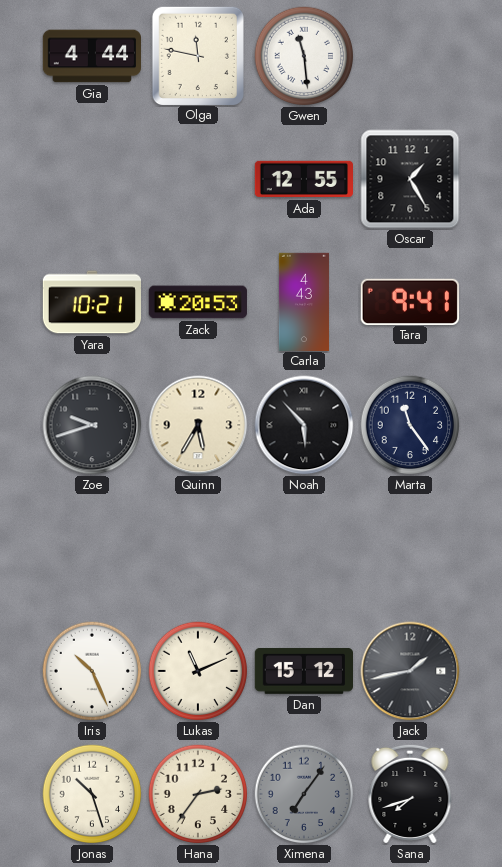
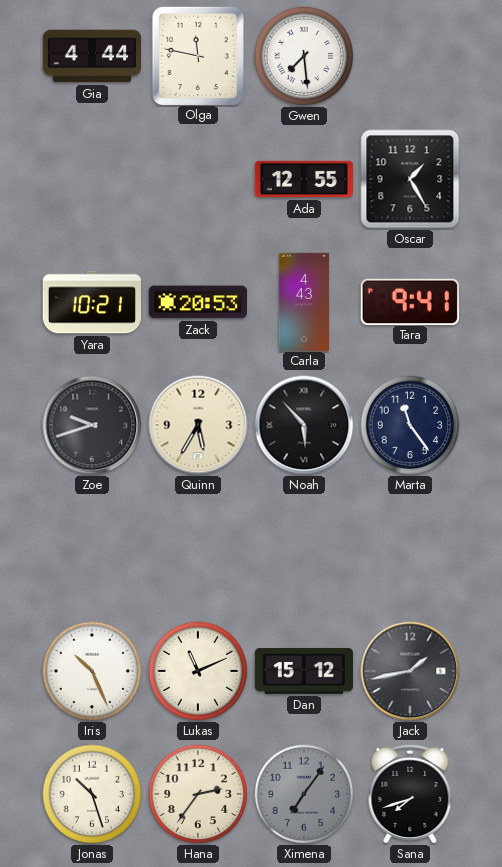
Gwen: 11:29 -> 7:29 (304, 56)
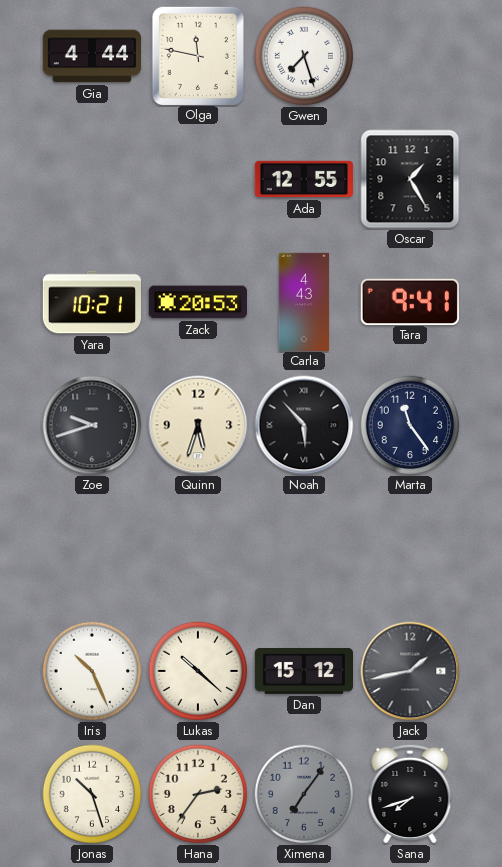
Gwen: 7:29 -> 7:27 (304, 56)
Quinn: 5:35 -> 5:33 (198, 425)
Lukas: 11:11 -> 10:22 (198, 671)
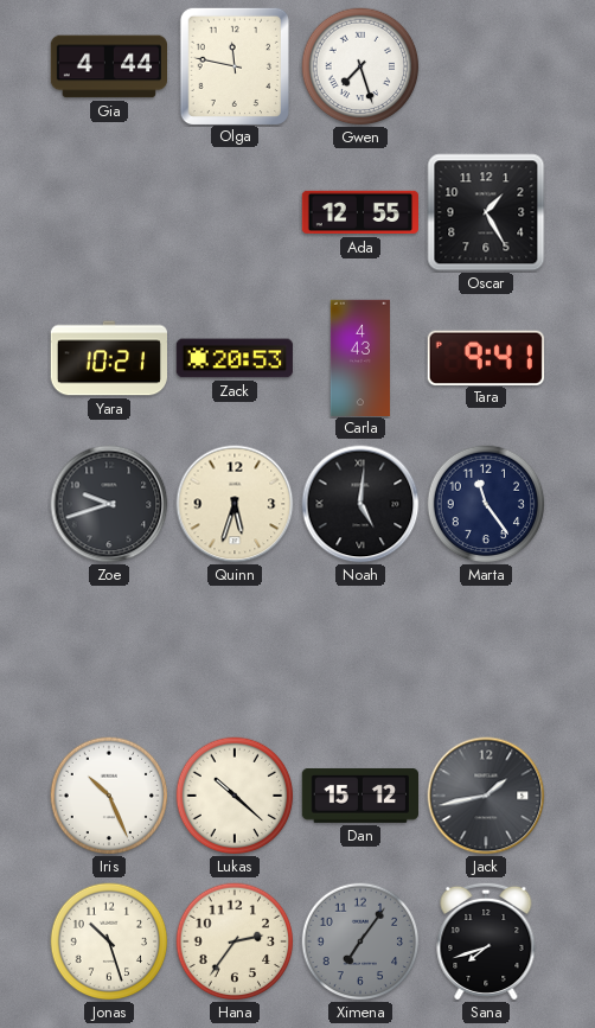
Noah: 5:53 -> 5:01 (360, 504)
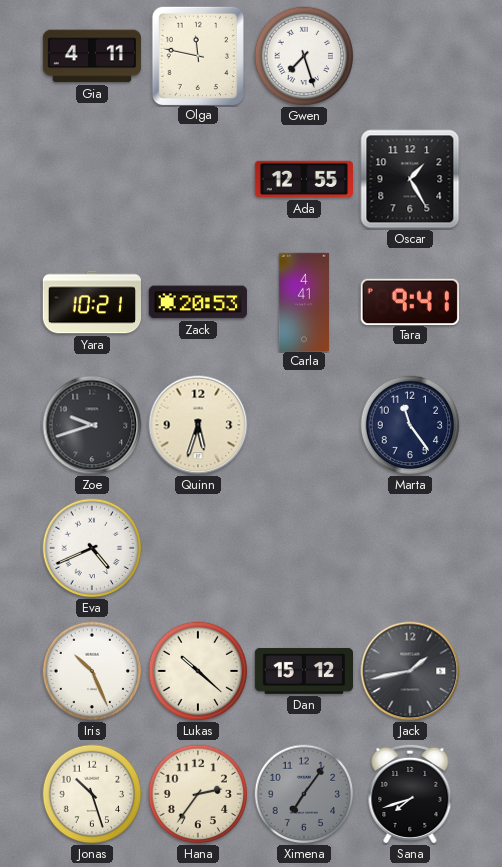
Gia: 4:44 -> 4:11 (91, 56)
Carla: 4:43 -> 4:41 (304, 301)
Noah: 5:01 -> none (360, 504)
Eva: none -> 4:41 (92, 548)
